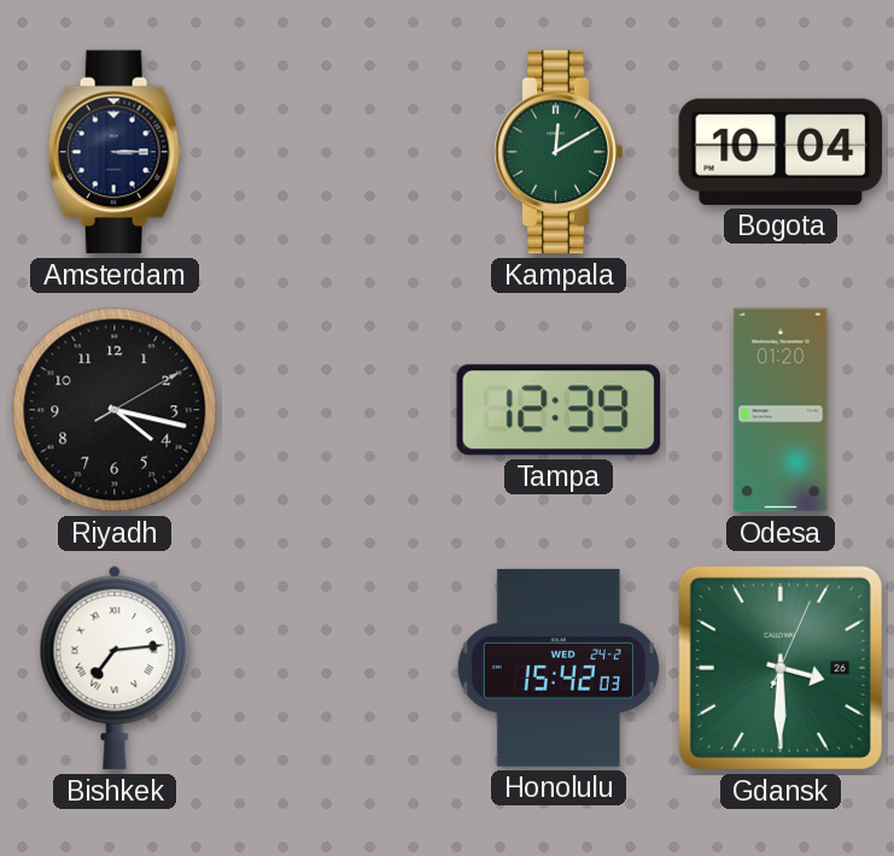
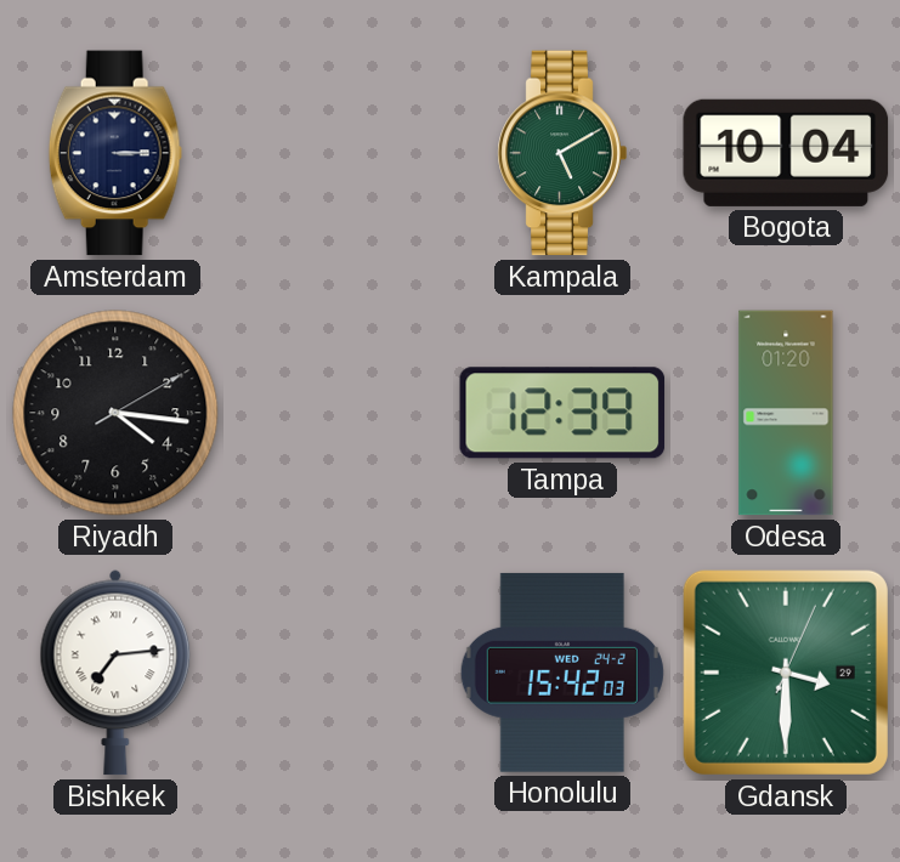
Kampala: 12:10 -> 5:10 (562, 153)
Riyadh: 4:17 -> 4:16 (115, 413)
Gdansk date: 26 -> 29 (786, 673)
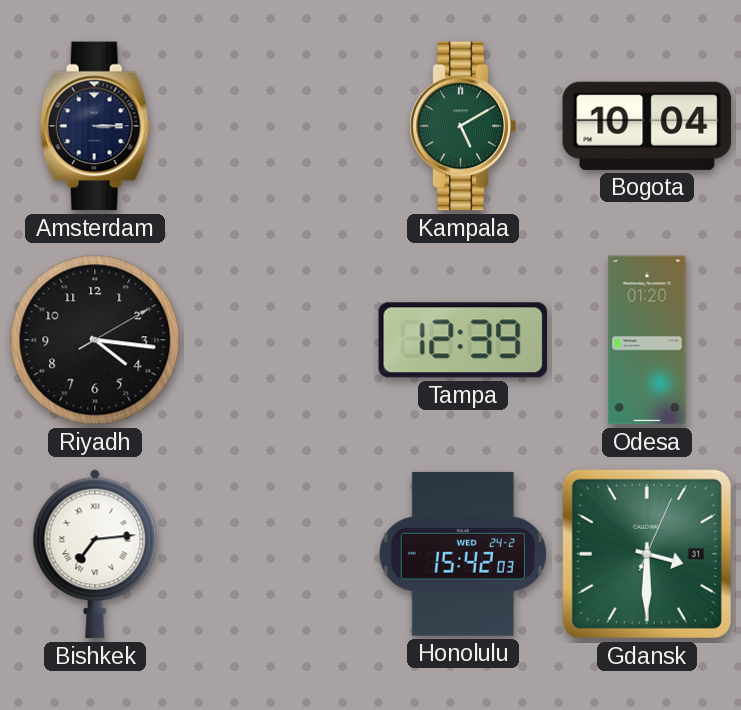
Gdansk date: 29 -> 31 (647, 554)
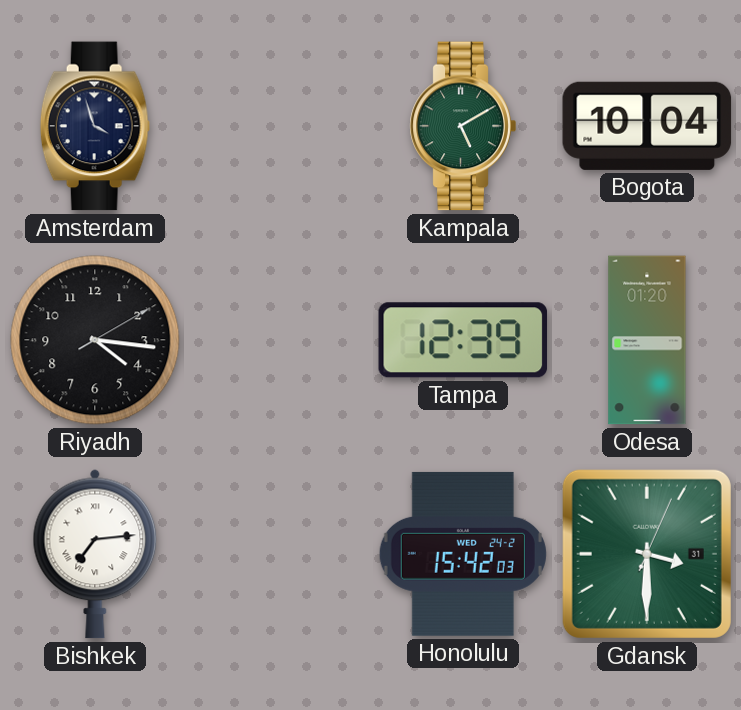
Amsterdam: 3:15 -> 3:57 (95, 126)
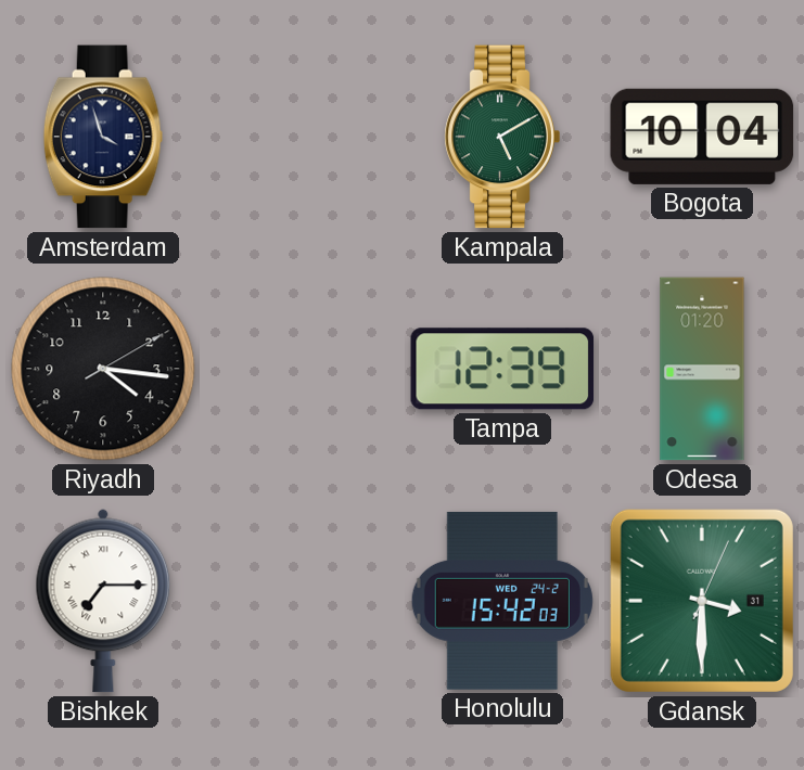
Bishkek: 7:14 -> 7:15 (103, 601)
